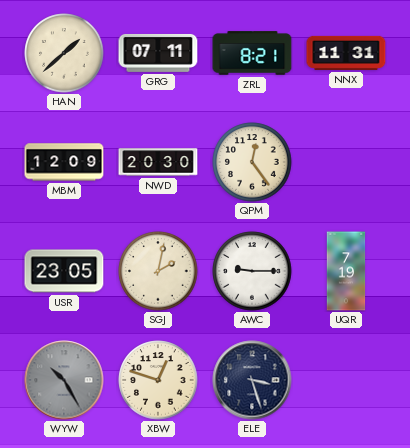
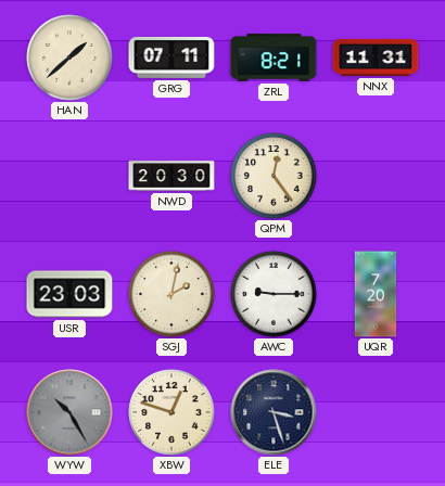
MBM: 12:09 -> none (64, 162)
USR: 23:05 -> 23:03 (69, 294)
UQR: 7:19 -> 7:20 (376, 294)
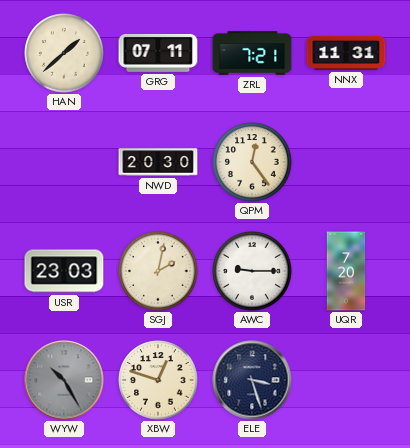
ZRL: 8:21 -> 7:21 (252, 53)
